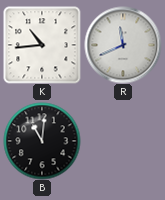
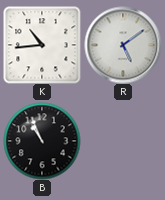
R: 11:41 -> 5:09 (123, 45)
B: 11:01 -> 10:56 (42, 141)
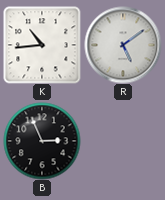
B: 10:56 -> 2:56 (42, 141)
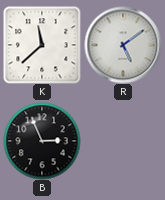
K: 10:44 -> 11:38 (42, 45)
